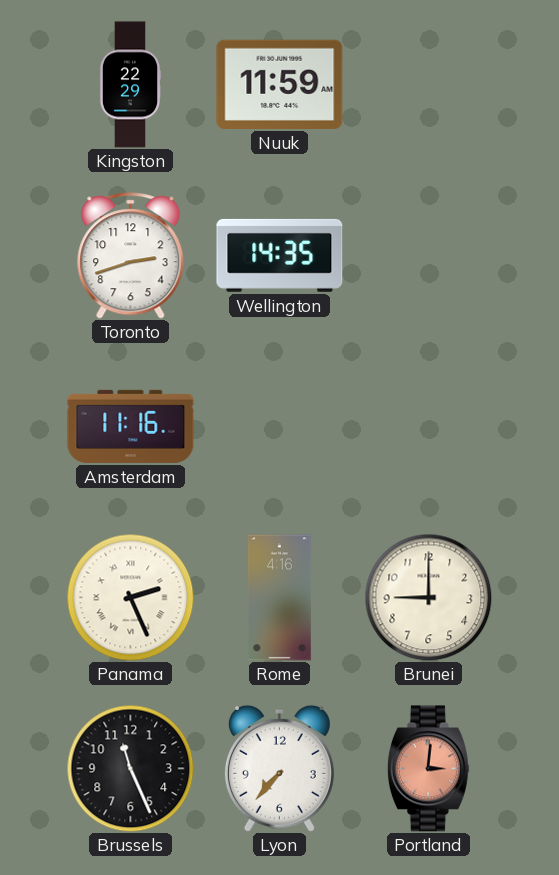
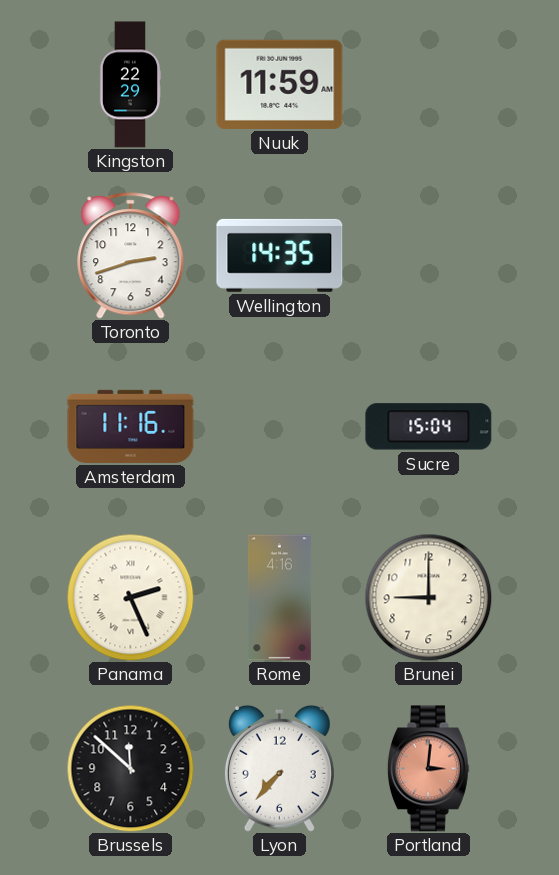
Sucre: none -> 15:04 (429, 427)
Brussels: 11:26 -> 11:52 (130, 768)
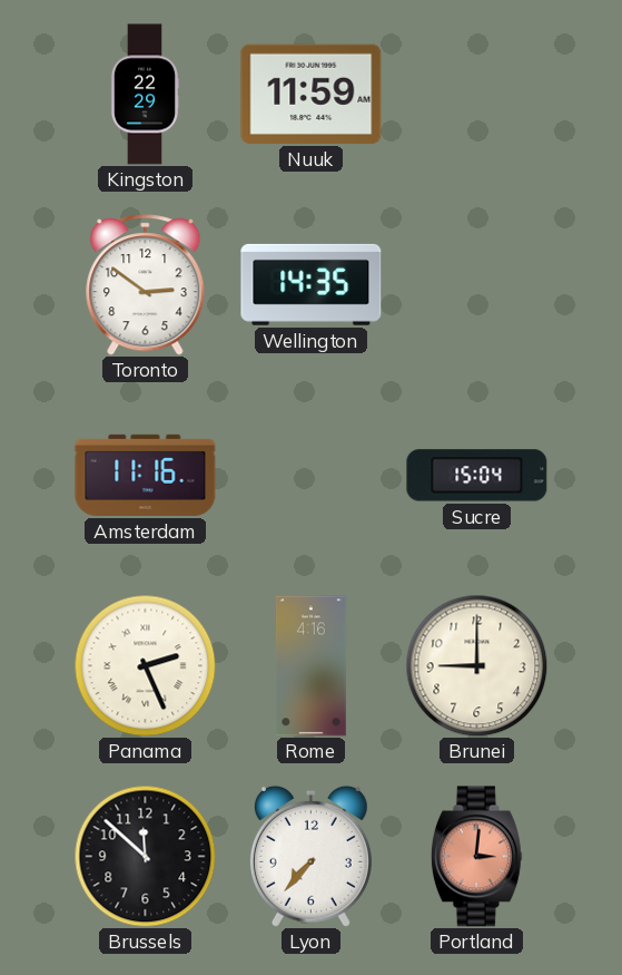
Toronto: 2:42 -> 2:51 (146, 285)
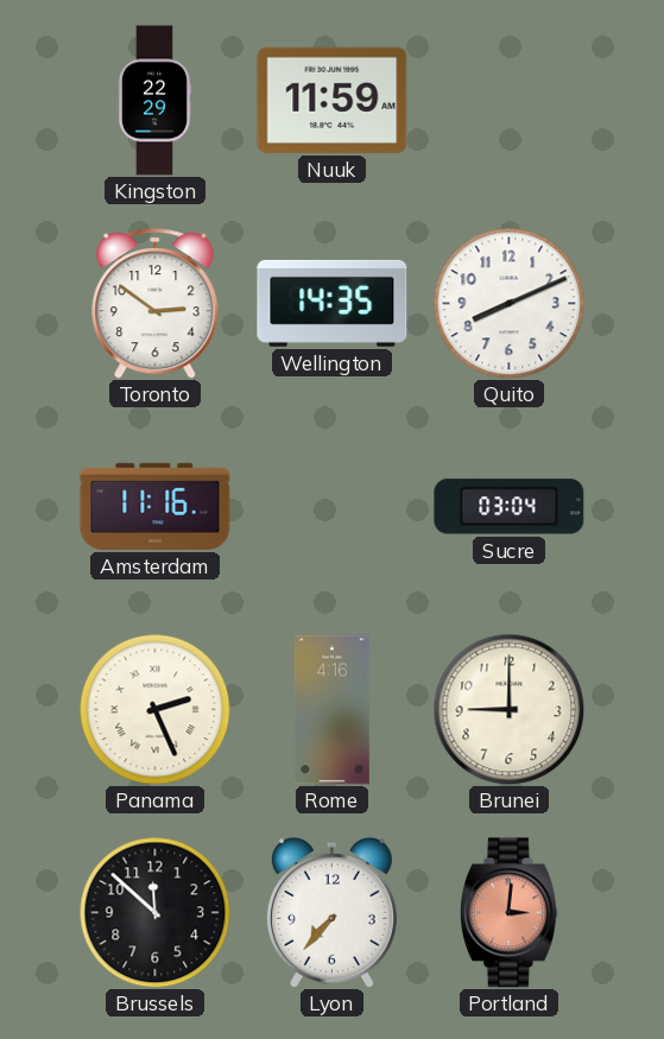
Quito: none -> 8:11 (508, 303)
Sucre: 15:04 -> 03:04 (510, 507)
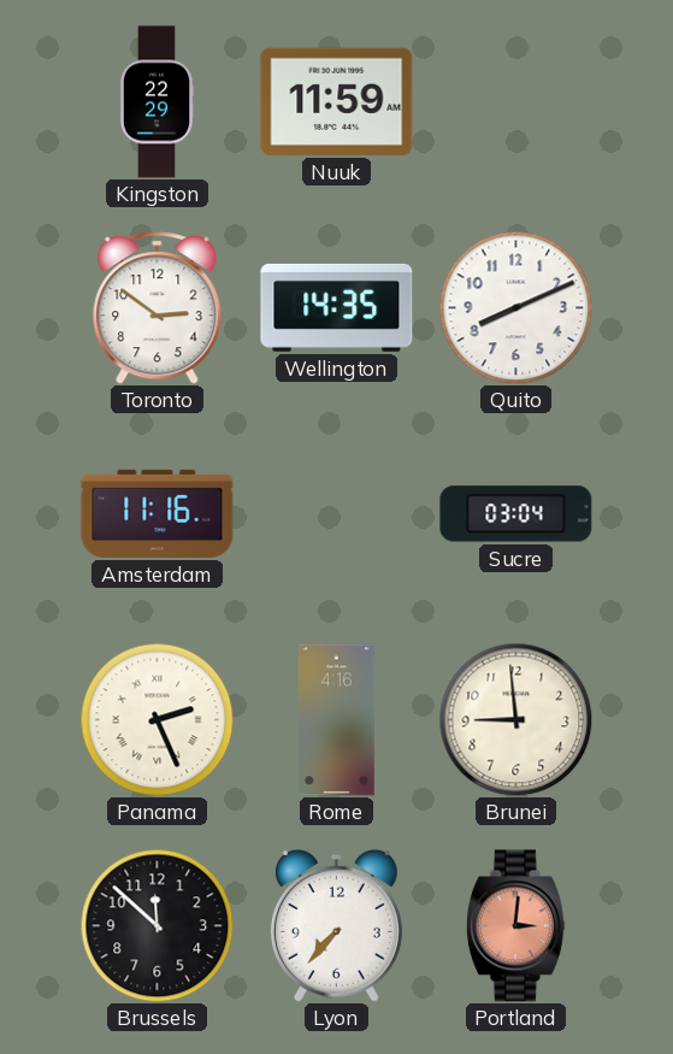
Brunei: 9:00 -> 8:59 (515, 719)
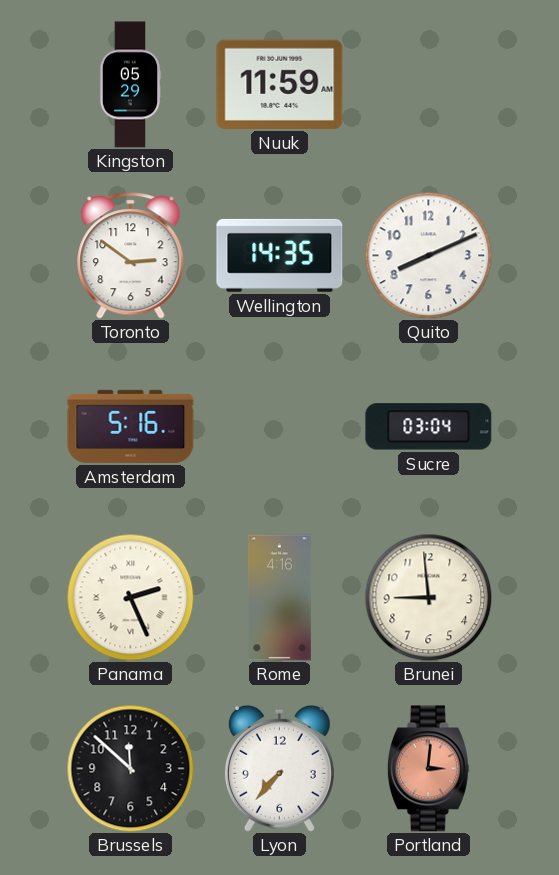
Kingston: 22:29 -> 05:29 (130, 85)
Amsterdam: 11:16 -> 5:16 (131, 426)
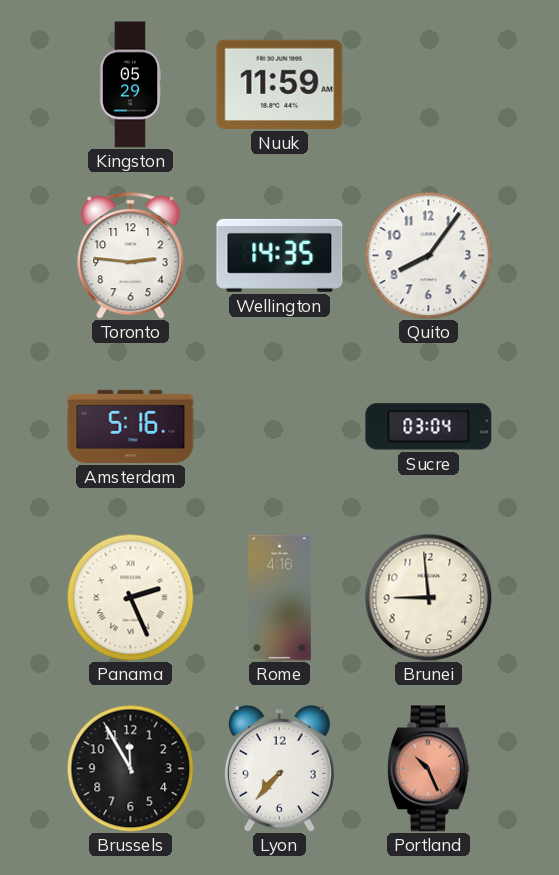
Toronto: 2:51 -> 2:46 (131, 256)
Quito: 8:11 -> 8:06 (428, 255)
Brussels: 11:52 -> 11:55 (130, 768)
Portland: 3:01 -> 10:26 (428, 769)
